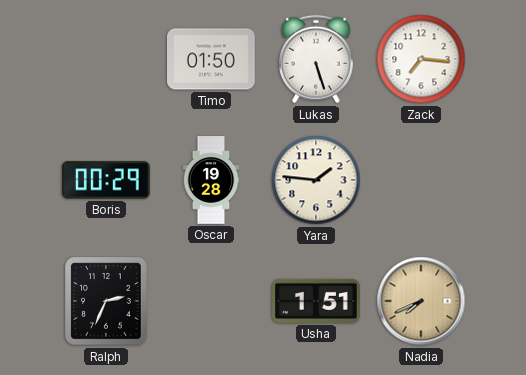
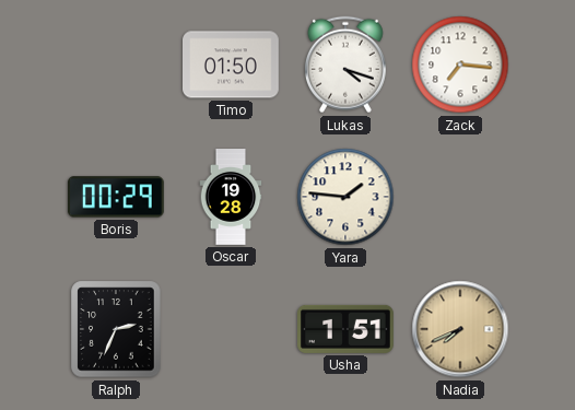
Lukas: 5:27 -> 4:18 (345, 65)
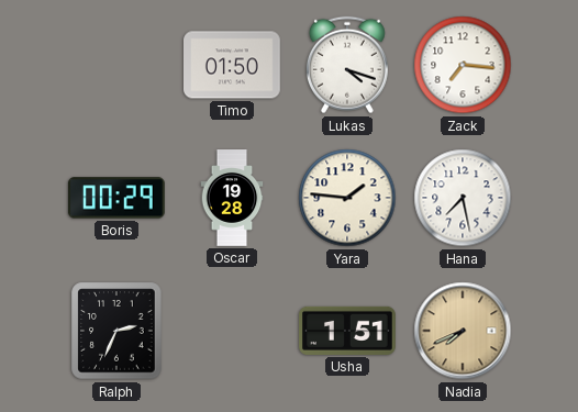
Hana: none -> 7:28 (463, 198)
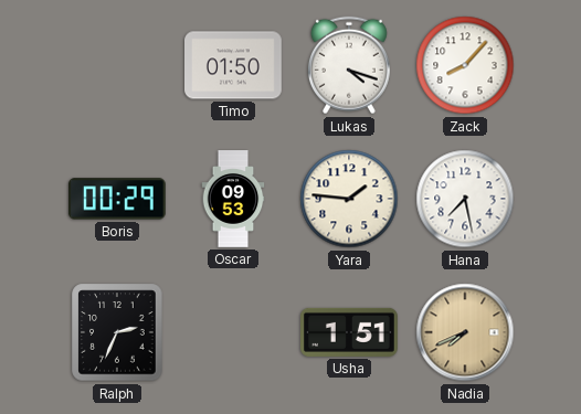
Zack: 7:16 -> 8:07 (465, 65)
Oscar: 19:28 -> 09:53 (233, 199)
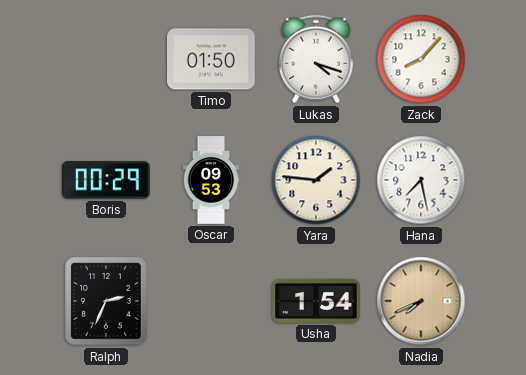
Usha: 1:51 -> 1:54 (317, 301)
